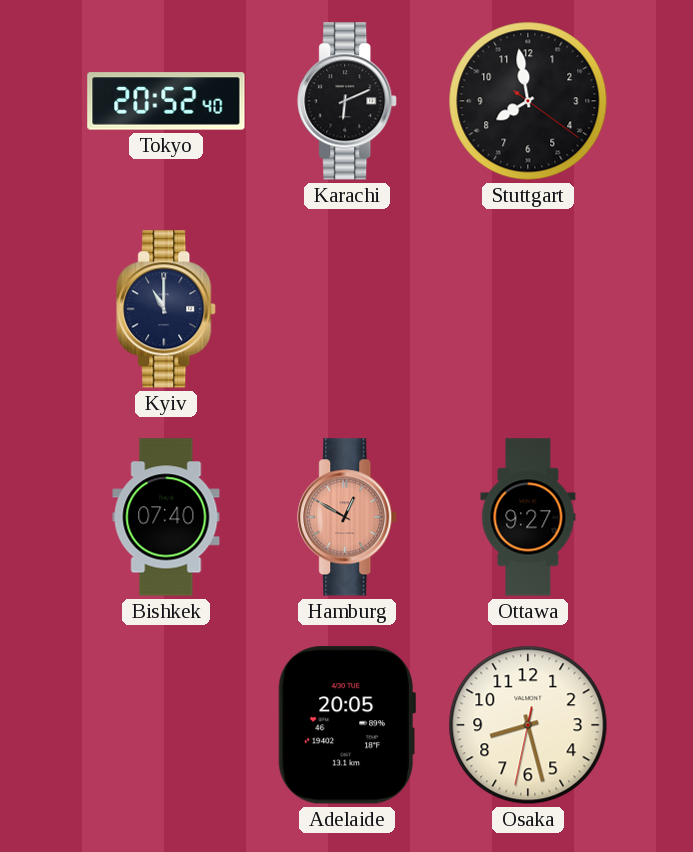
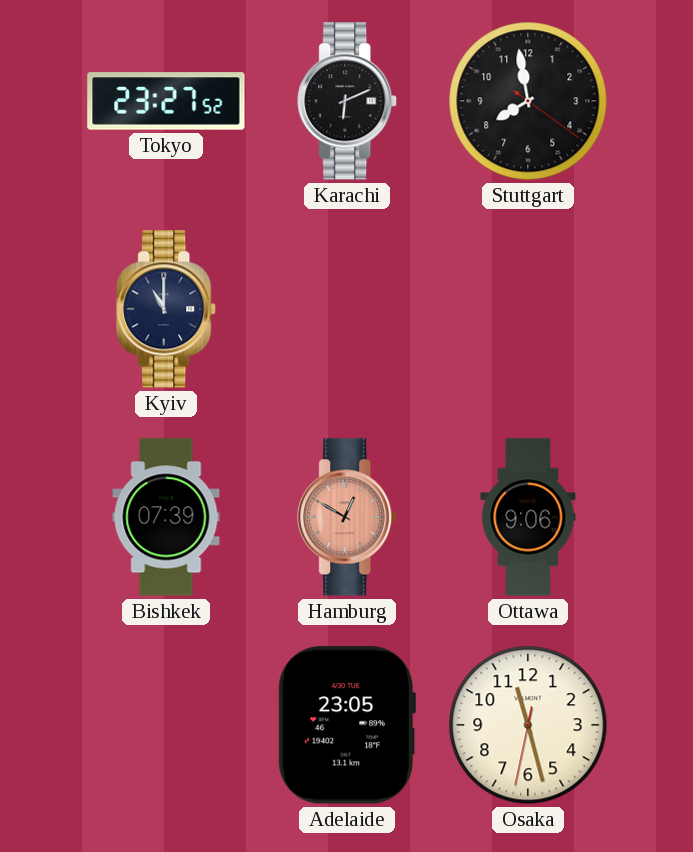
Tokyo: 20:52 -> 23:27 (166, 101)
Bishkek: 07:40 -> 07:39 (166, 517)
Ottawa: 9:27 -> 9:06 (528, 517)
Adelaide: 20:05 -> 23:05 (347, 725)
Osaka: 8:27 -> 11:27 (528, 725)
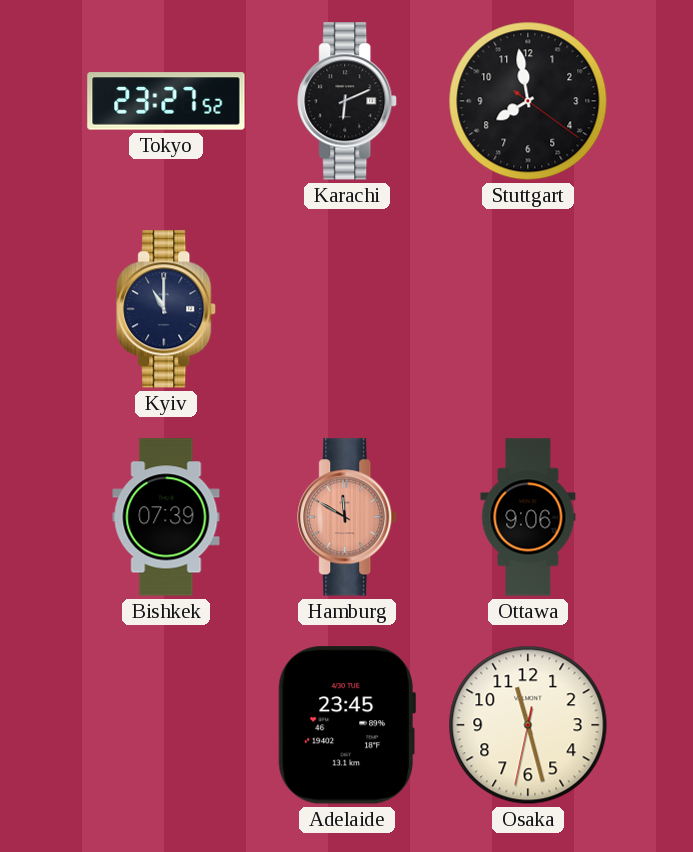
Hamburg: 12:50 -> 11:50 (348, 517)
Adelaide: 23:05 -> 23:45 (347, 725)
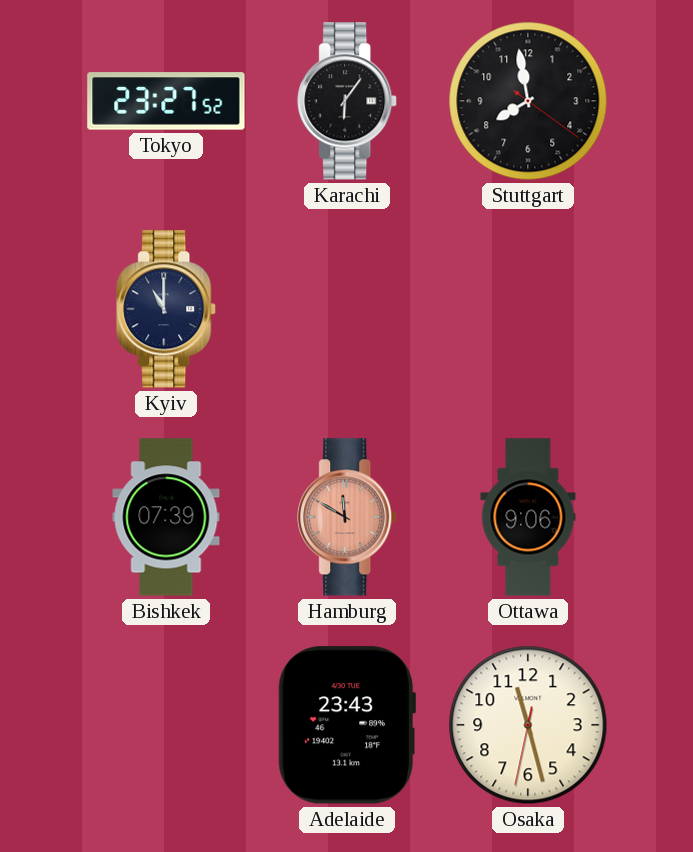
Karachi: 6:11 -> 6:06 (348, 101)
Adelaide: 23:45 -> 23:43 (347, 725)
